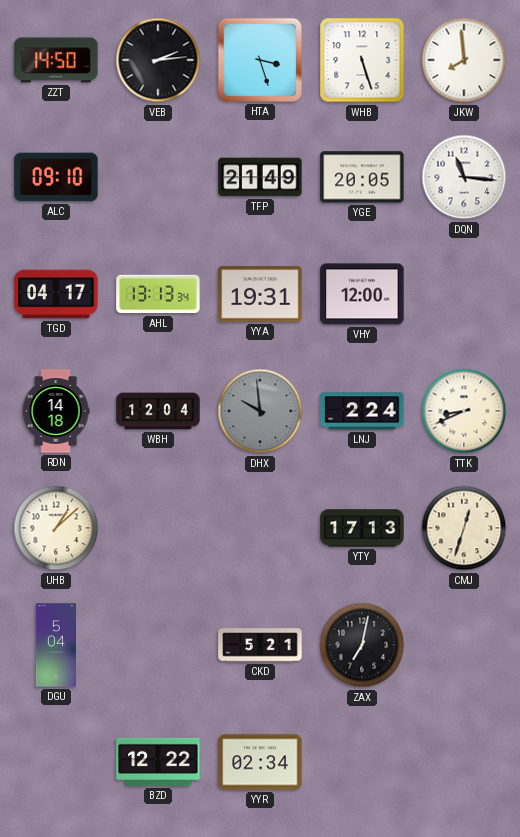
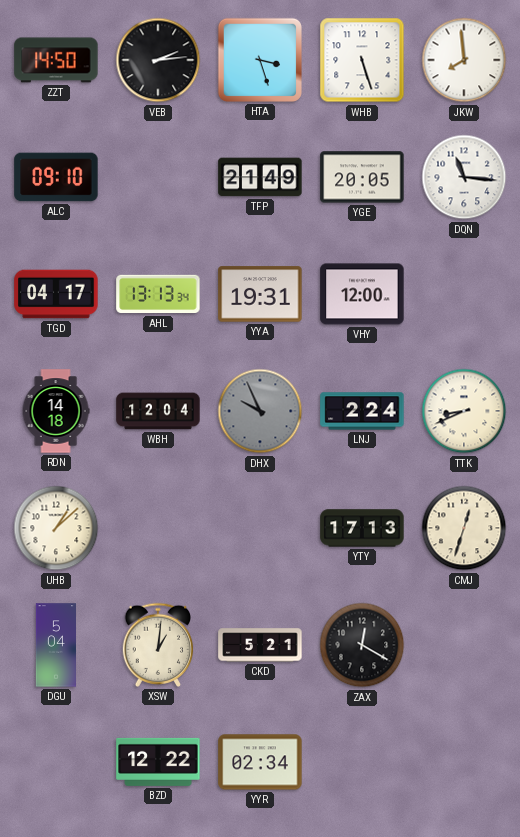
DHX: 9:59 -> 9:56 (260, 411)
XSW: none -> 1:01 (158, 645)
ZAX: 7:02 -> 12:20 (362, 645)
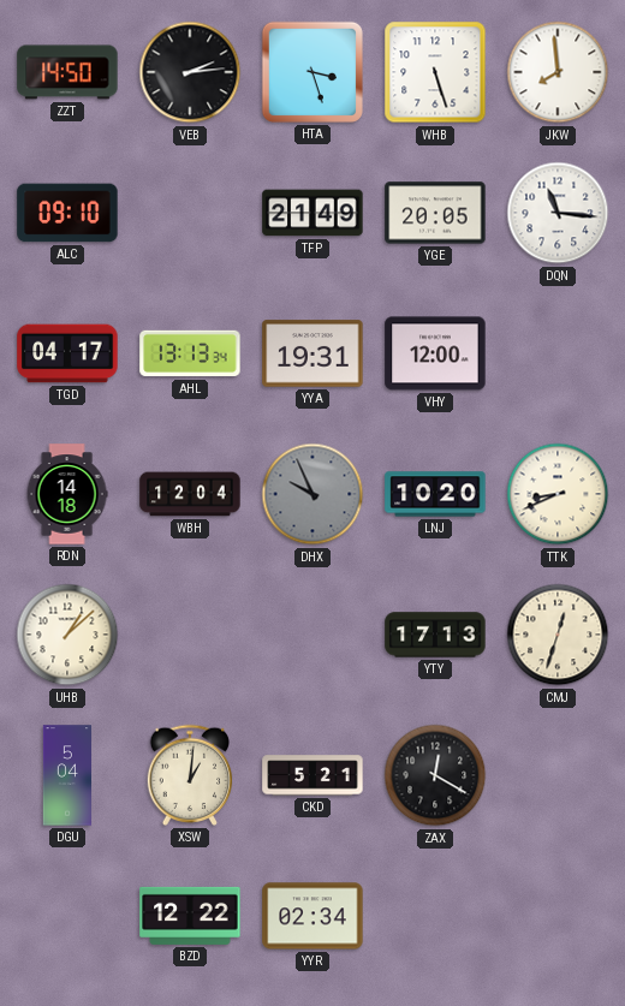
LNJ: 2:24 -> 10:20 (435, 494)
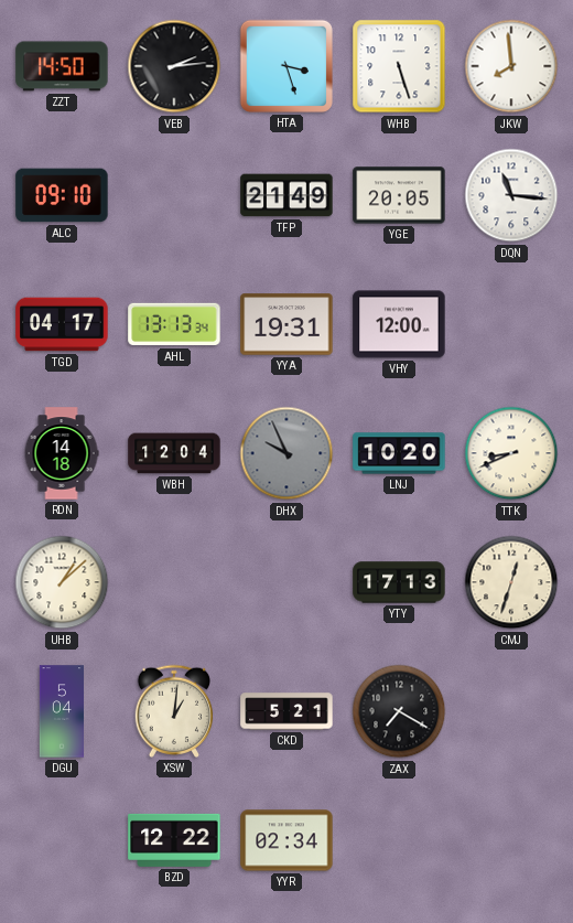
ZAX: 12:20 -> 7:20 (399, 711)
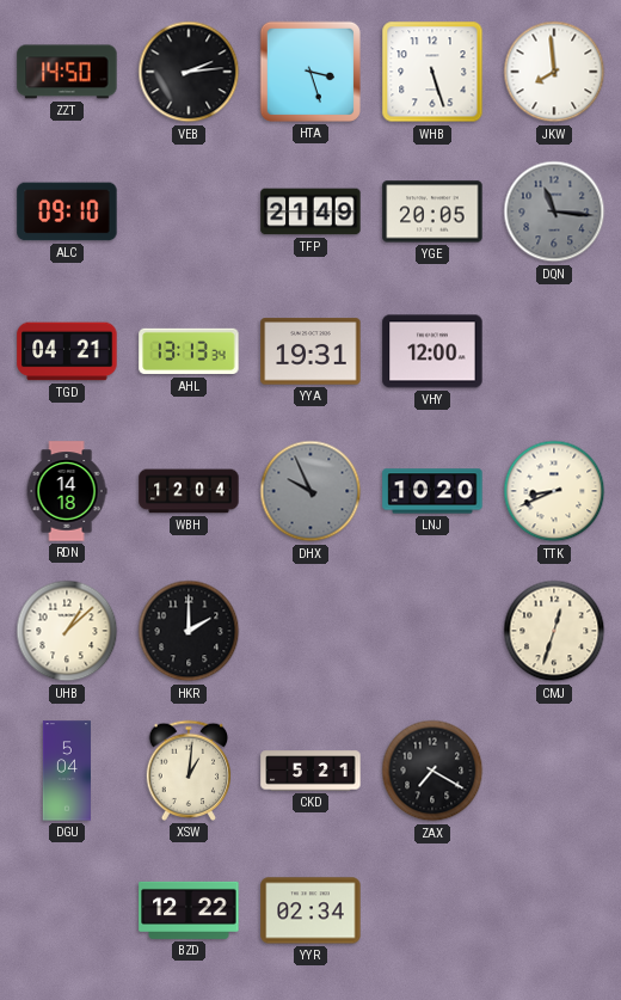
DQN dial: white -> grey (554, 211)
TGD: 04:17 -> 04:21 (67, 351)
HKR: none -> 2:00 (189, 631)
YTY: 17:13 -> none (399, 582)
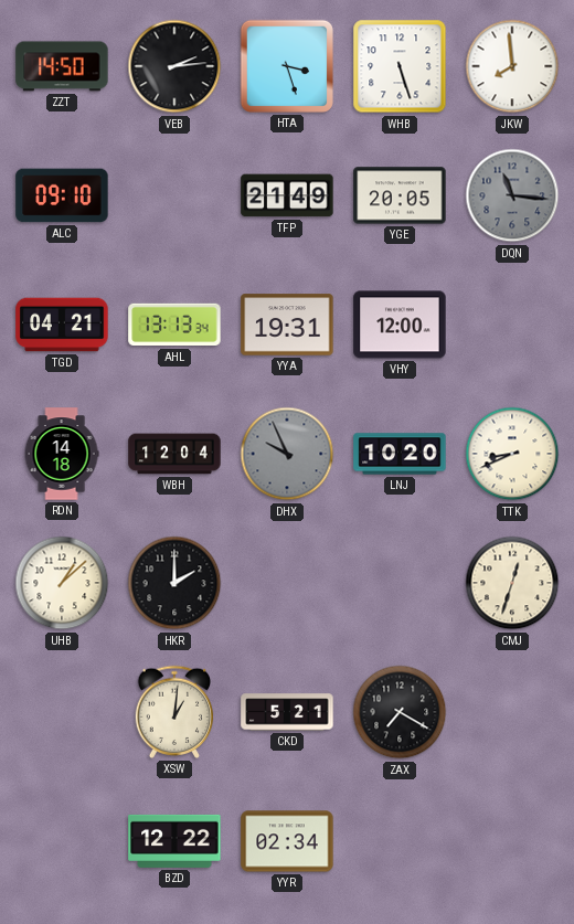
DGU: 5:04 -> none (66, 771)
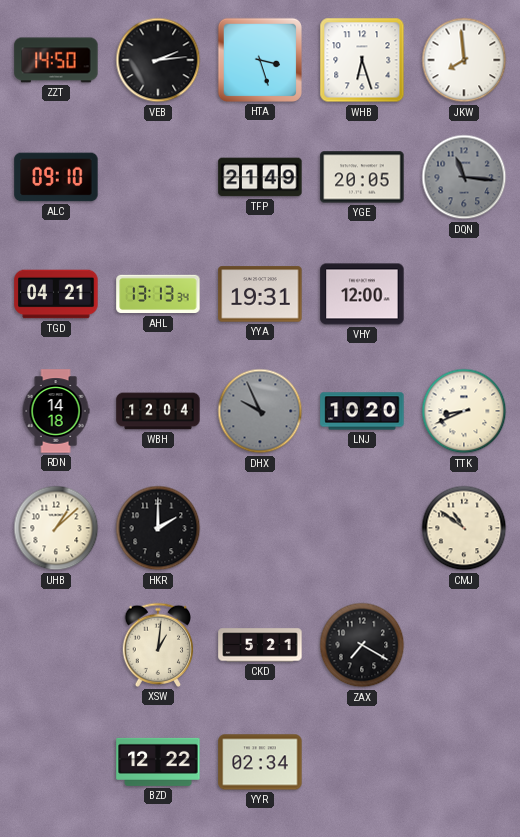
WHB: 5:27 -> 6:27 (362, 60)
CMJ: 12:33 -> 10:51 (464, 528)
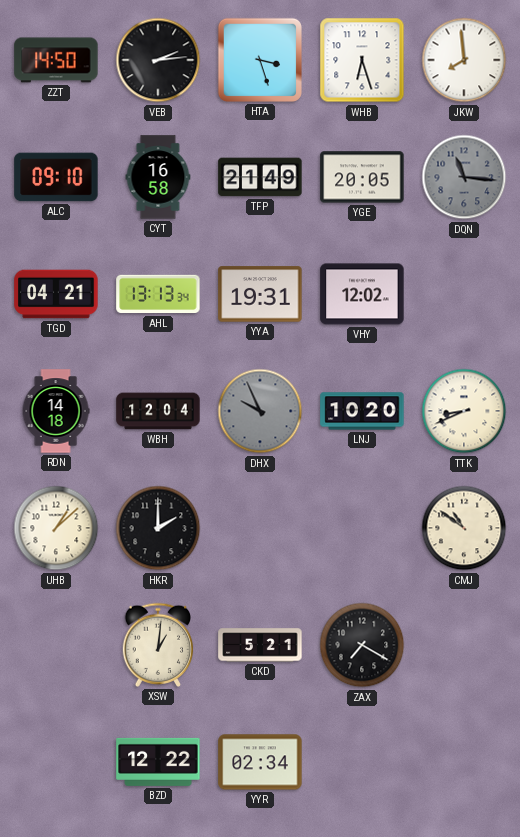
CYT: none -> 16:58 (158, 177)
VHY: 12:00 -> 12:02 (362, 294)
